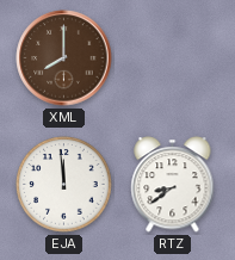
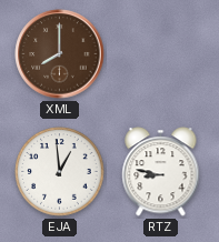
EJA: 11:59 -> 12:59 (60, 172)
RTZ: 8:39 -> 8:47 (161, 172)
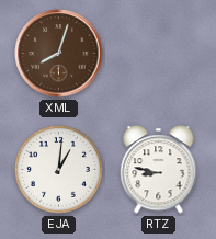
XML: 8:00 -> 8:03 (59, 54)
EJA: 12:59 -> 1:01 (59, 170)
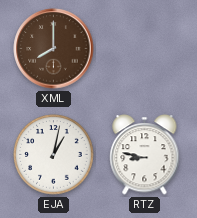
XML: 8:03 -> 8:00 (54, 49)
EJA: 1:01 -> 1:02 (54, 155)
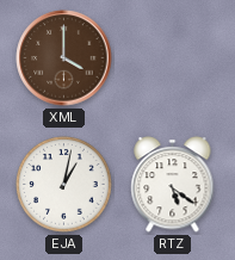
XML: 8:00 -> 4:00 (64, 58)
RTZ: 8:47 -> 5:21 (173, 185)
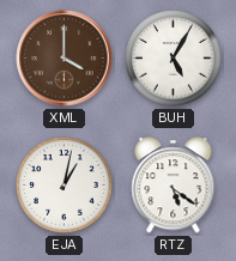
BUH: none -> 5:05 (174, 59)
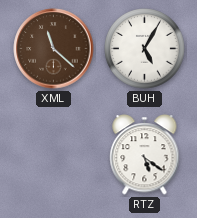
XML: 4:00 -> 11:22 (54, 49)
EJA: 1:02 -> none (65, 186)
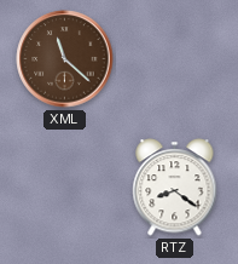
BUH: 5:05 -> none (145, 49)
RTZ: 5:21 -> 8:21 (175, 188)
